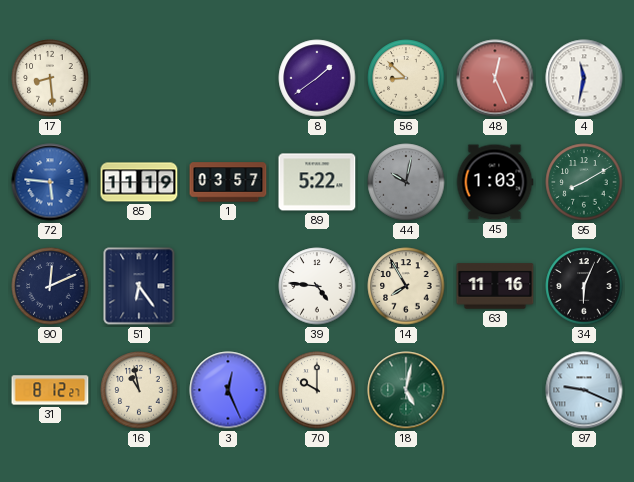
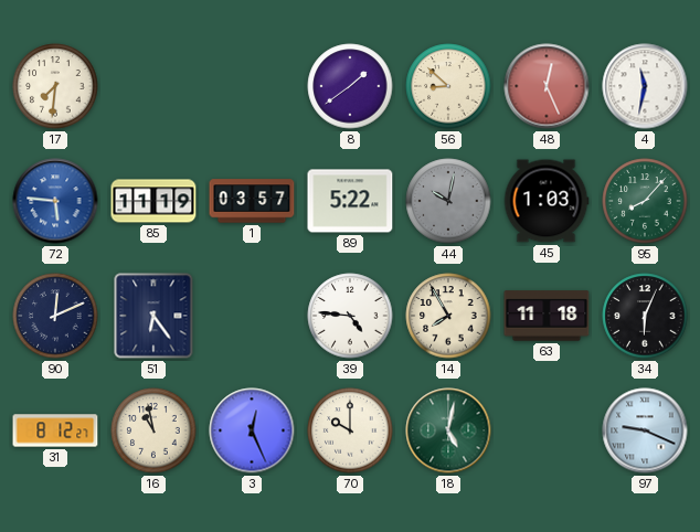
17: 8:29 -> 7:31 (55, 86)
95: 8:10 -> 8:07 (645, 201)
63: 11:16 -> 11:18 (547, 316)
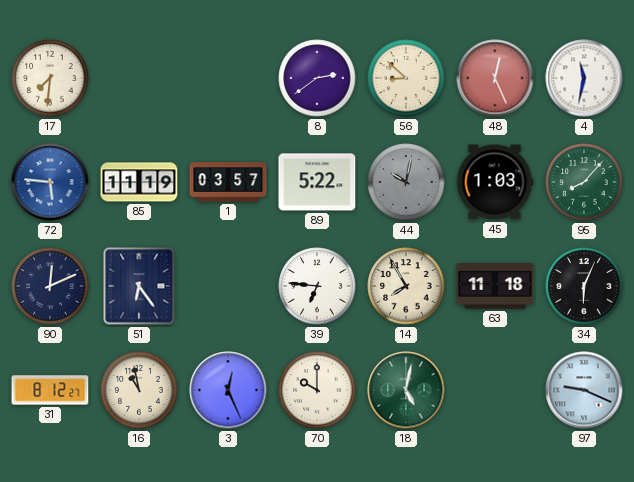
8: 1:39 -> 2:39 (317, 78)
39: 4:46 -> 6:46 (317, 286)
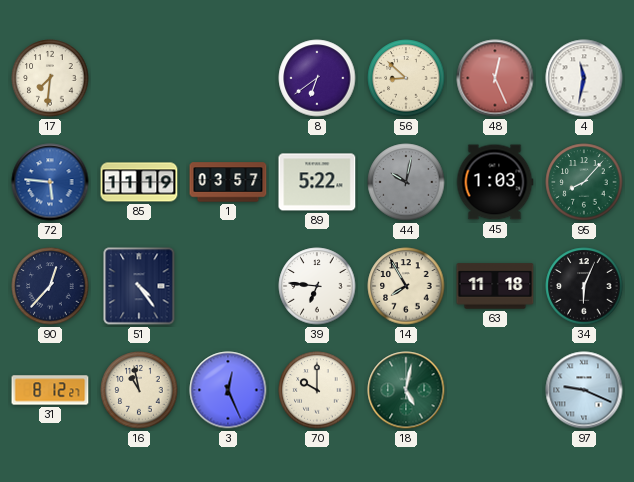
8: 2:39 -> 6:39 (317, 78)
90: 12:11 -> 12:37 (50, 286)
51: 6:24 -> 4:24 (139, 286)
